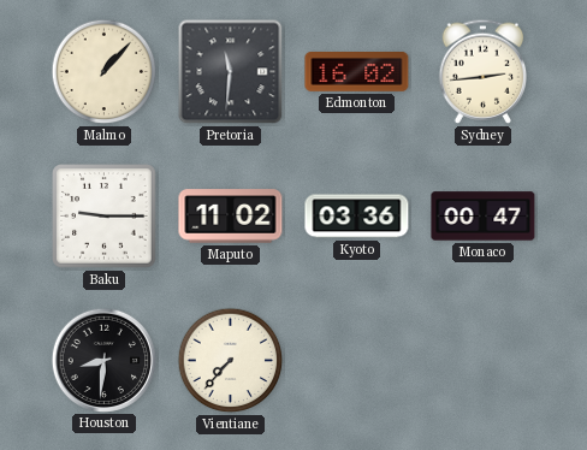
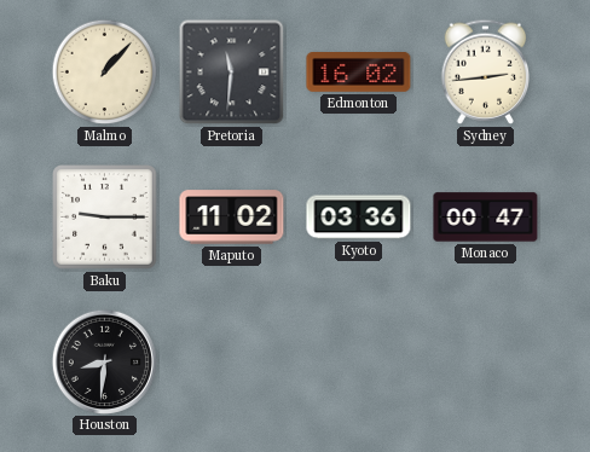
Vientiane: 7:37 -> none (231, 361)
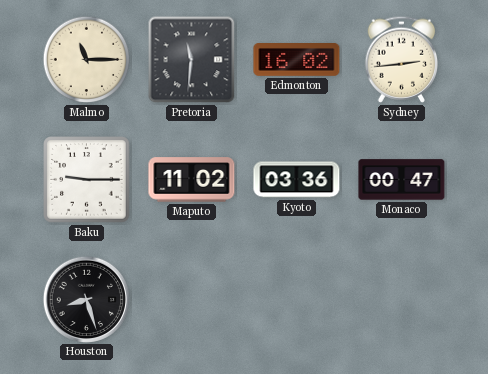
Malmo: 1:07 -> 11:15 (87, 60)
Houston: 8:31 -> 8:27 (86, 299)
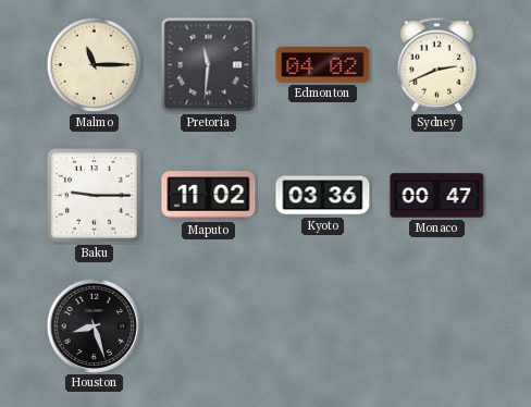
Edmonton: 16:02 -> 04:02 (323, 65)
Sydney: 2:44 -> 2:41 (437, 64)
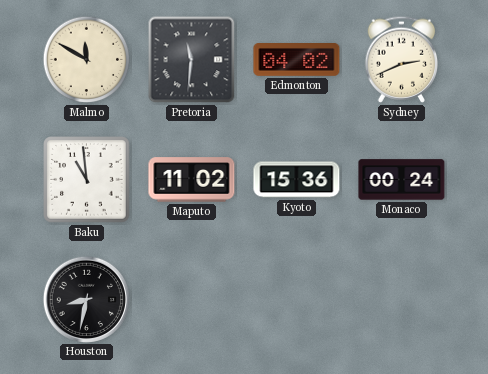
Malmo: 11:15 -> 11:50 (87, 60)
Baku: 9:15 -> 10:59 (87, 180)
Kyoto: 03:36 -> 15:36 (297, 180)
Monaco: 00:47 -> 00:24 (402, 180)
Houston: 8:27 -> 8:32 (86, 299)
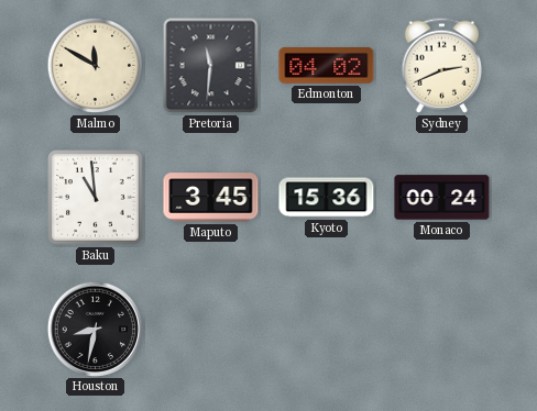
Maputo: 11:02 -> 3:45 (211, 198)
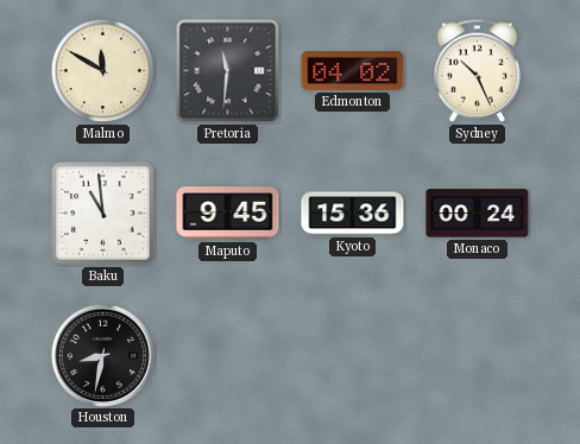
Sydney: 2:41 -> 10:26 (478, 70)
Maputo: 3:45 -> 9:45 (228, 214)
